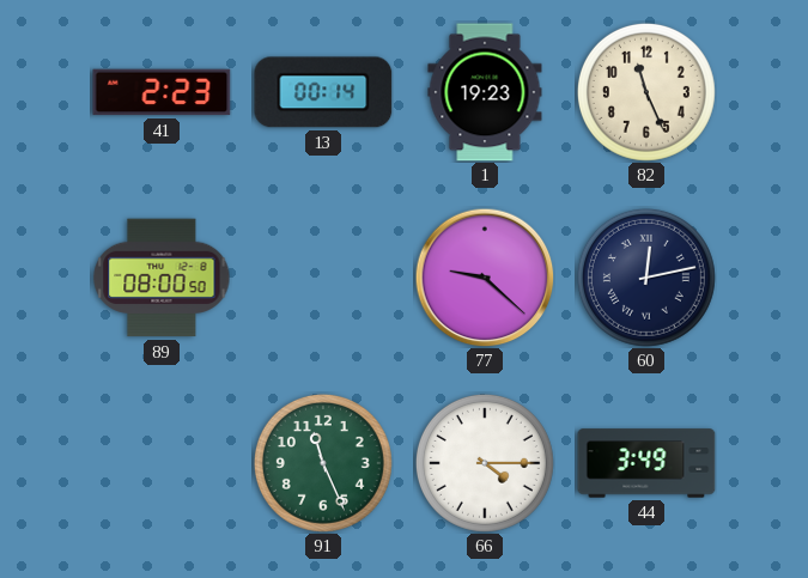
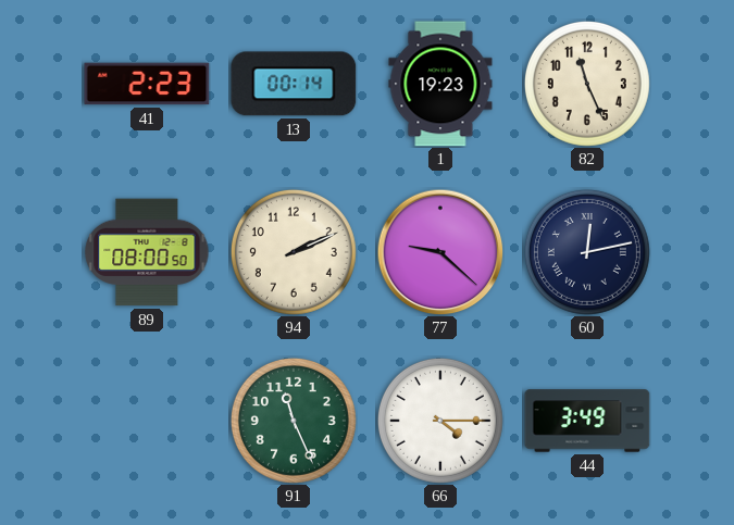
94: none -> 2:11 (294, 252)
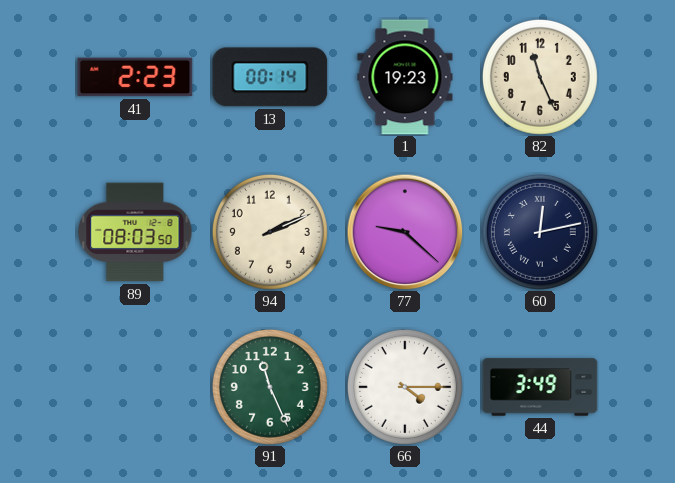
89: 08:00 -> 08:03 (135, 232)
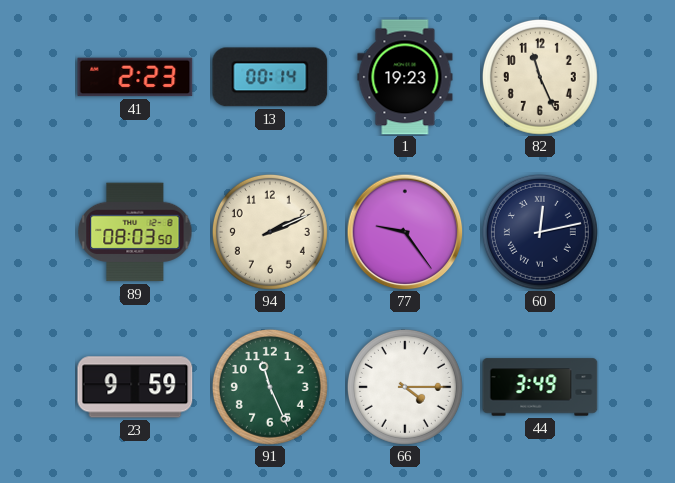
77: 9:22 -> 9:24 (405, 232)
23: none -> 9:59 (135, 387)
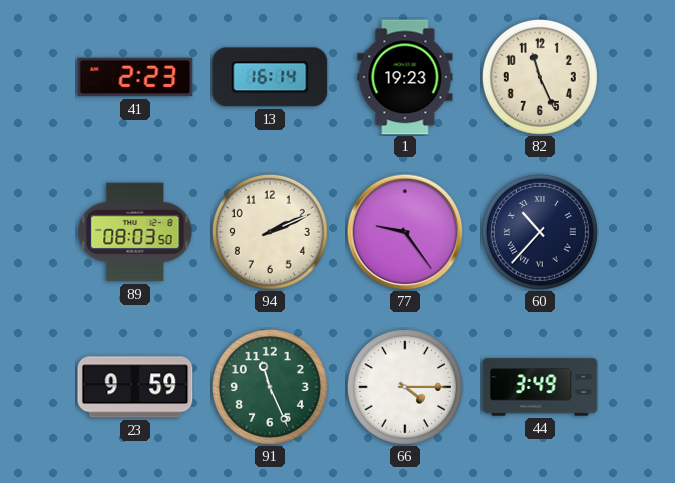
13: 00:14 -> 16:14 (270, 77)
60: 12:13 -> 10:37 (540, 232)
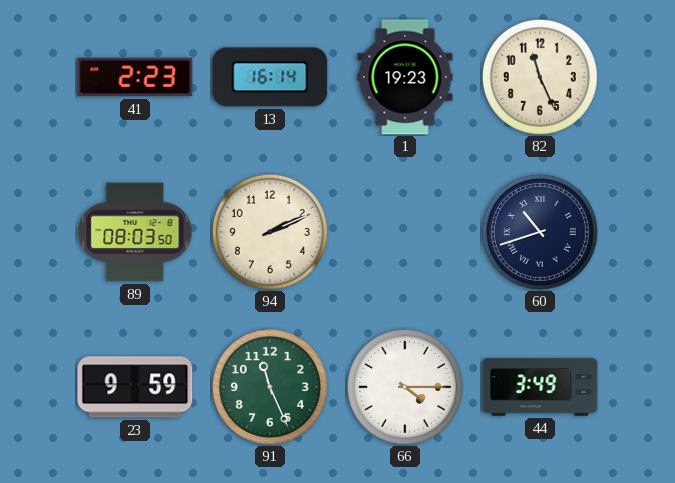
77: 9:24 -> none (405, 232)
60: 10:37 -> 10:42 (540, 232)
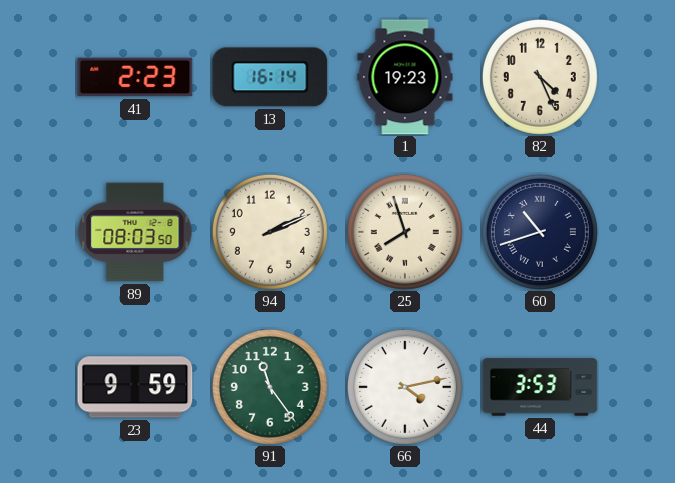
82: 11:26 -> 4:26 (540, 77)
25: none -> 7:57 (405, 232)
91: 11:26 -> 11:24 (270, 387)
66: 4:15 -> 4:13 (405, 387)
44: 3:49 -> 3:53 (540, 387)
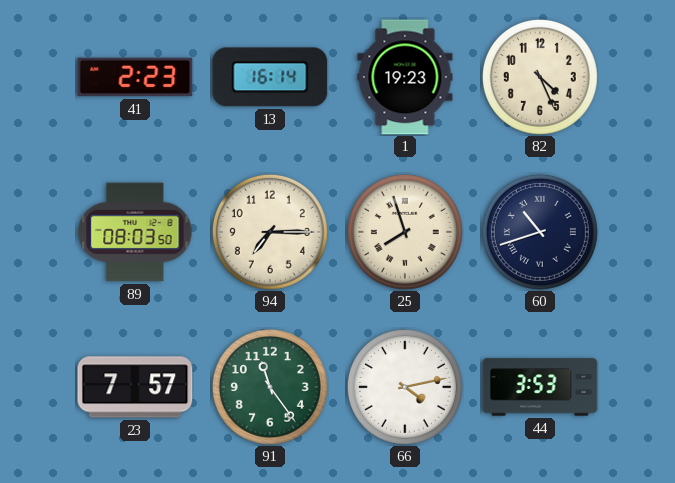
94: 2:11 -> 7:15 (270, 232)
23: 9:59 -> 7:57 (135, 387)
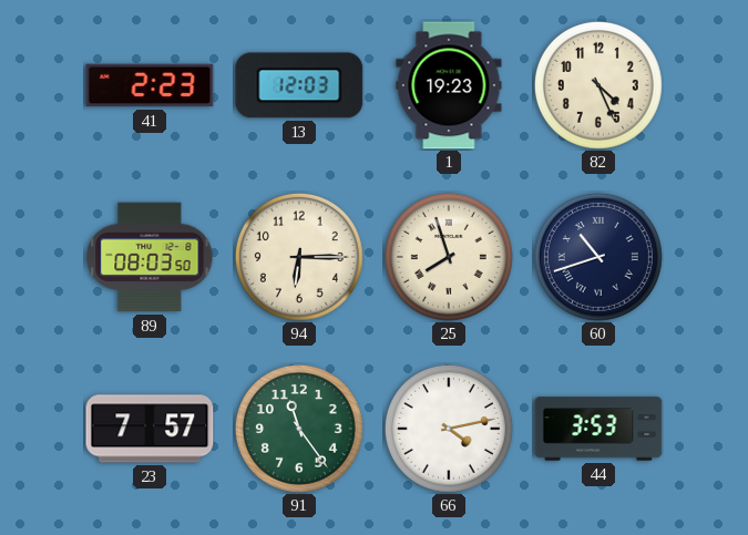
13: 16:14 -> 12:03 (299, 85)
94: 7:15 -> 6:15 (299, 257)
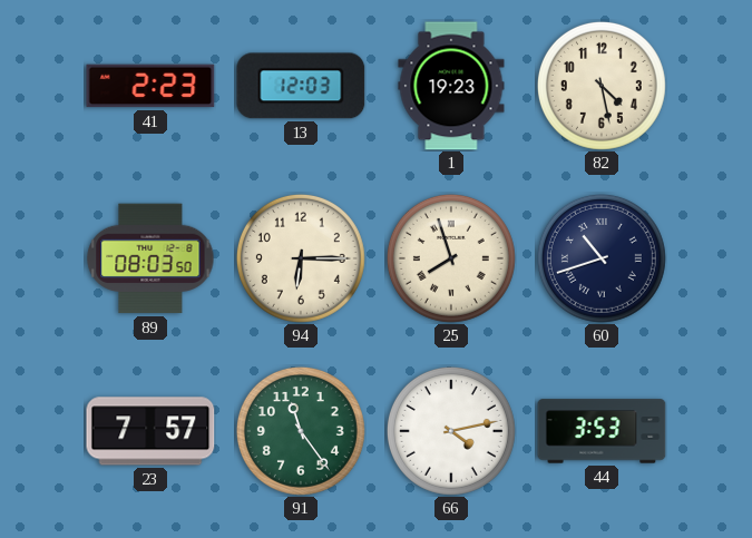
82: 4:26 -> 4:28 (602, 86)
